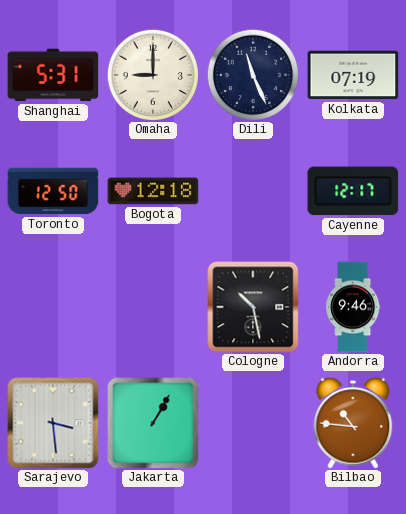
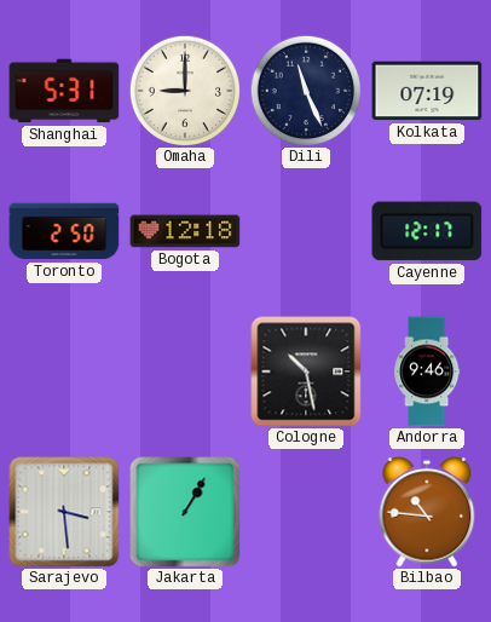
Toronto: 12:50 -> 2:50 (64, 231)
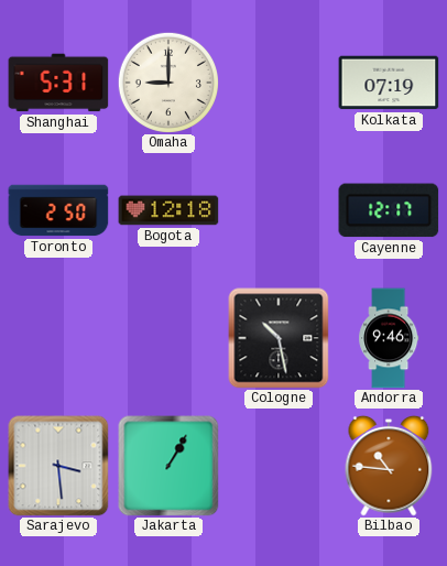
Dili: 11:26 -> none (305, 90)
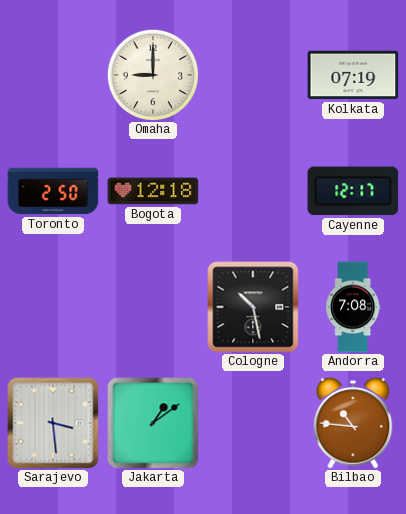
Shanghai: 5:31 -> none (58, 83)
Andorra: 9:46 -> 7:08 (353, 307)
Jakarta: 1:05 -> 1:09 (153, 423)
